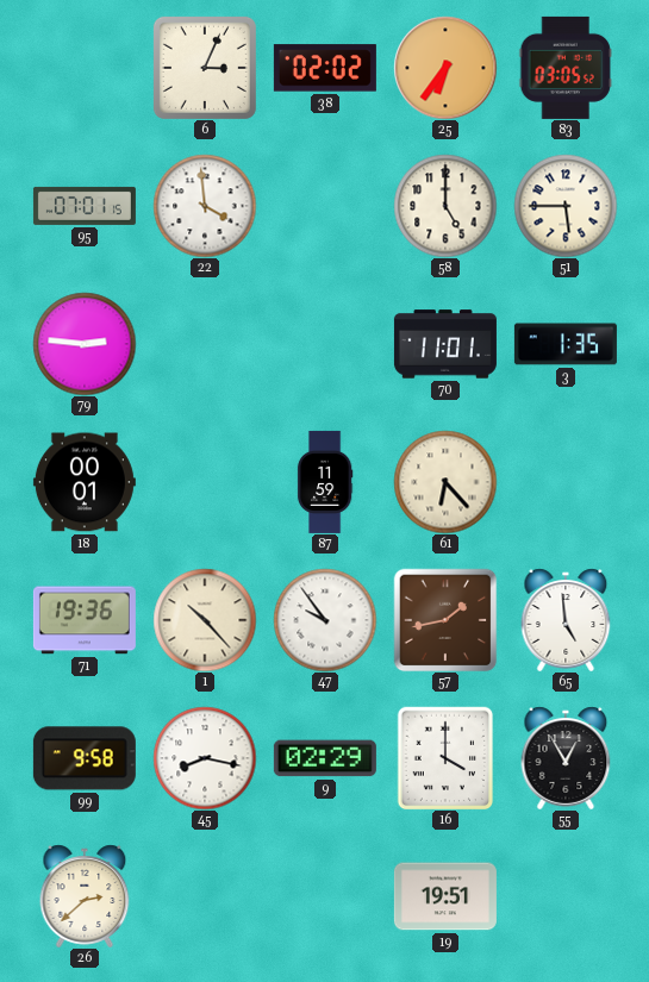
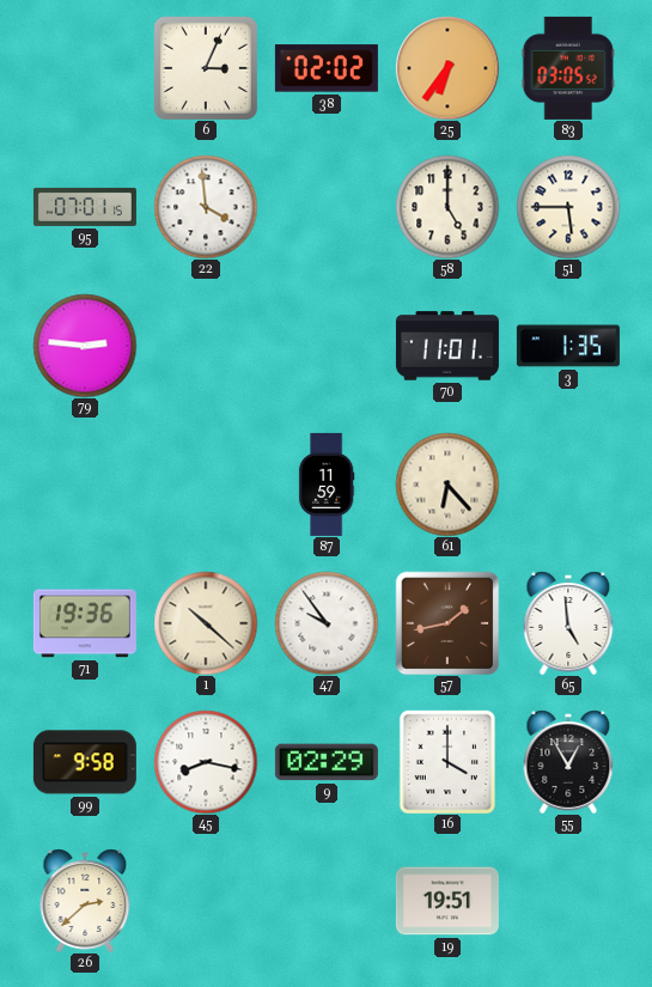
18: 00:01 -> none (85, 482)
1: 10:23 -> 10:22 (206, 623)
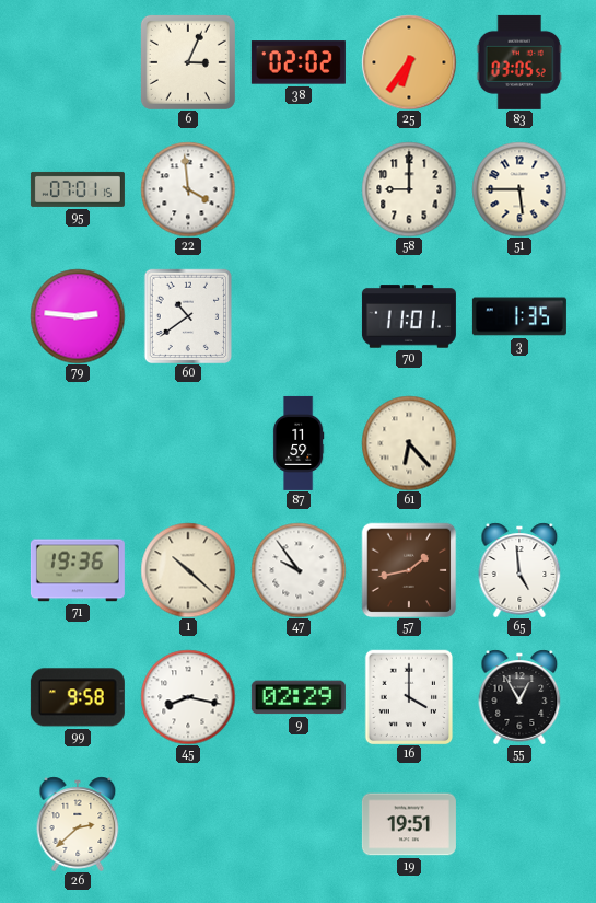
58: 5:00 -> 9:00 (409, 189)
60: none -> 10:39 (188, 316)
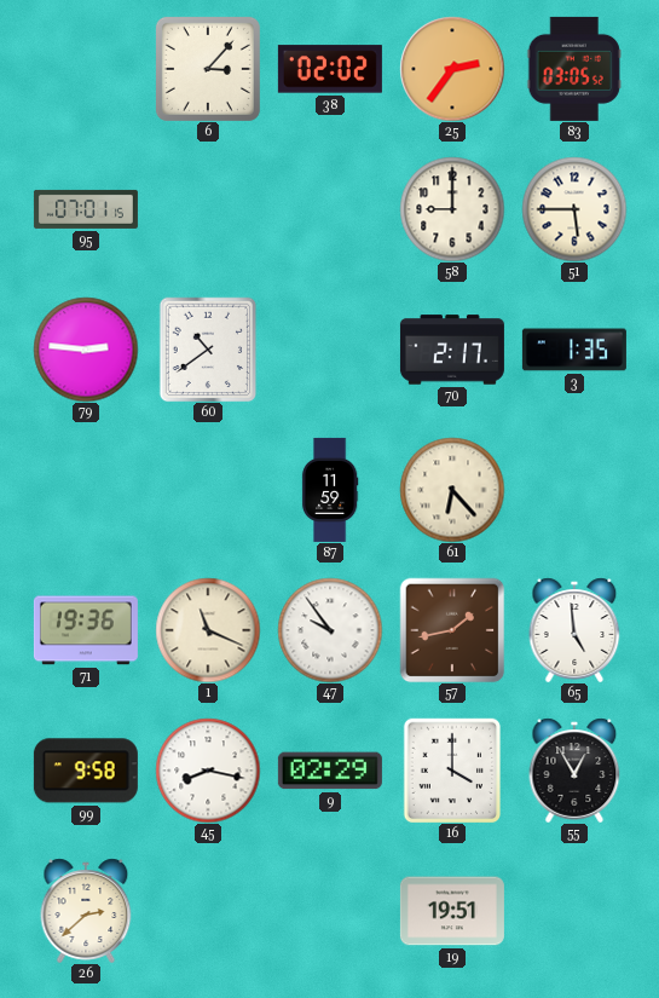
6: 3:04 -> 3:07 (208, 69)
25: 6:36 -> 2:36 (452, 69)
22: 3:59 -> none (188, 189)
70: 11:01 -> 2:17 (452, 350)
1: 10:22 -> 11:19 (208, 630)
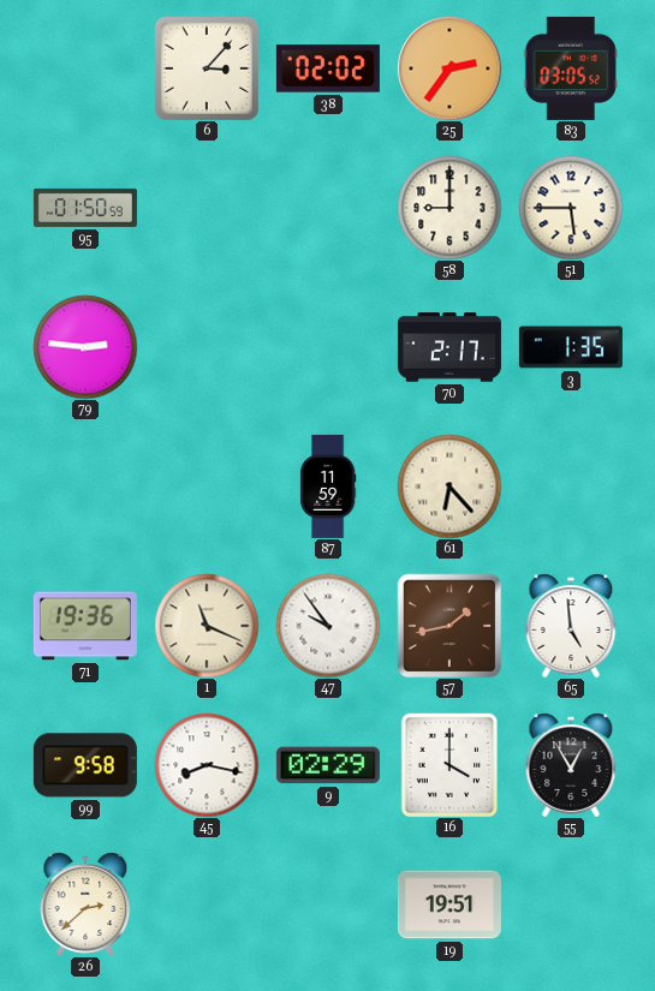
95: 07:01 -> 01:50 (85, 208)
60: 10:39 -> none (208, 350)
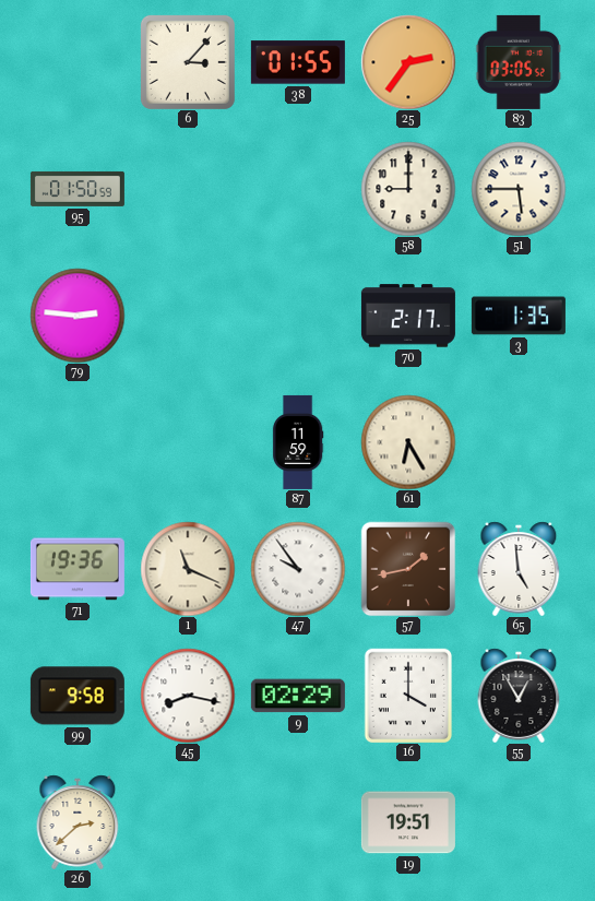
38: 02:02 -> 01:55 (298, 62)
61: 6:23 -> 6:25 (408, 442)
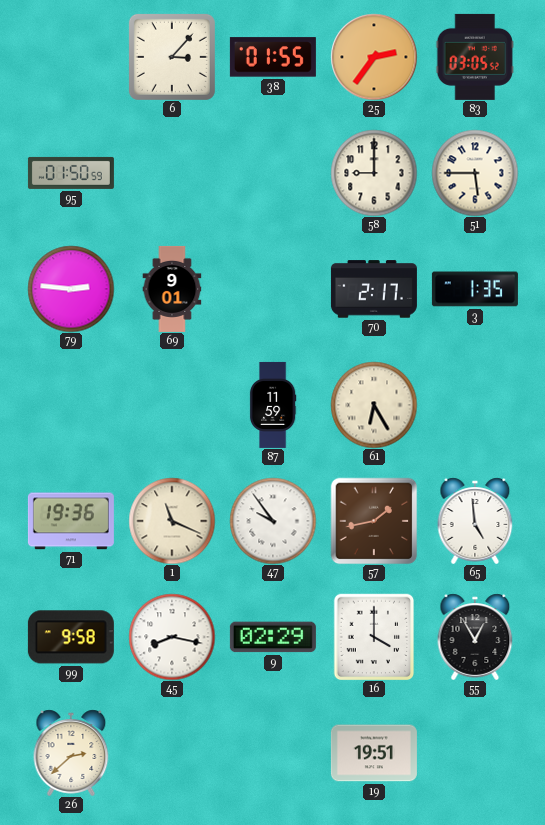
69: none -> 9:01 (172, 289)
